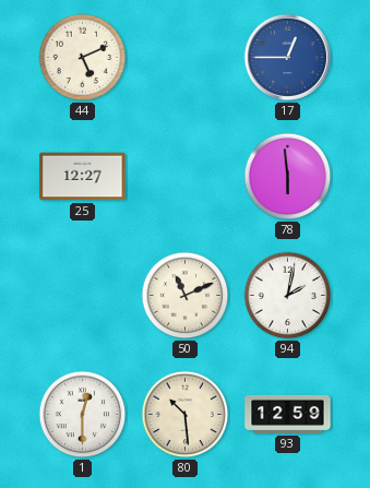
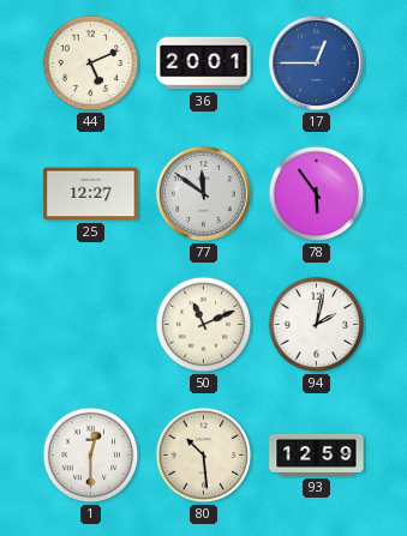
36: none -> 20:01 (204, 64)
77: none -> 11:51 (203, 193)
78: 5:59 -> 5:54 (317, 194)
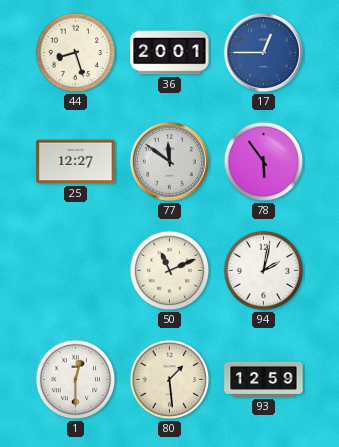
44: 5:11 -> 8:27 (76, 53)
80: 10:29 -> 1:29 (170, 380)
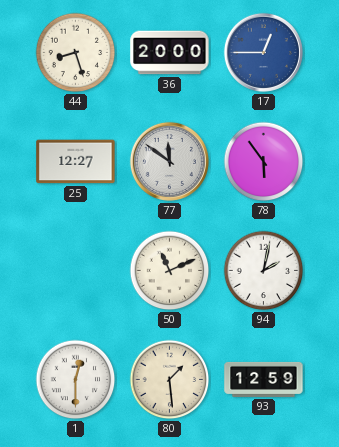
36: 20:01 -> 20:00 (170, 53)
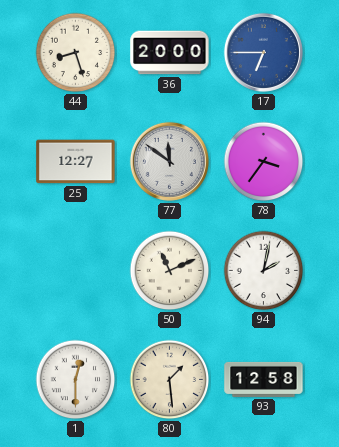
17: 12:45 -> 6:45 (263, 52)
78: 5:54 -> 3:36 (264, 162)
93: 12:59 -> 12:58 (264, 379)
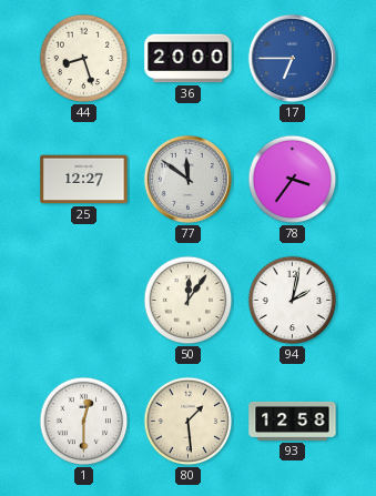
50: 11:11 -> 12:06 (189, 301)
